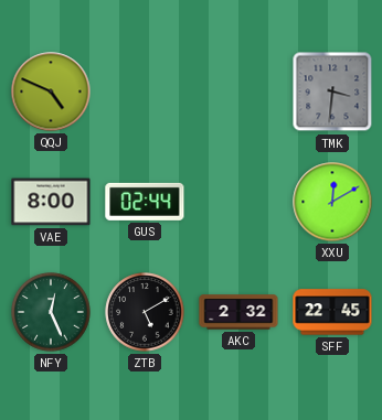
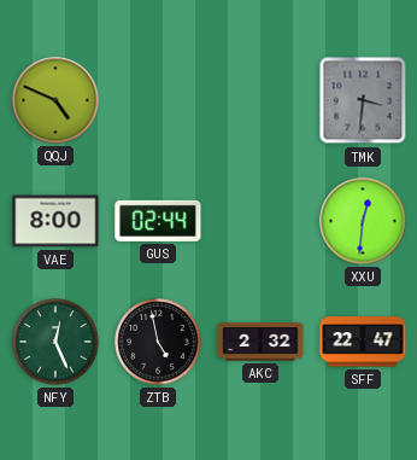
XXU: 12:10 -> 12:31 (363, 221)
ZTB: 5:10 -> 4:58 (158, 342)
SFF: 22:45 -> 22:47 (363, 342)
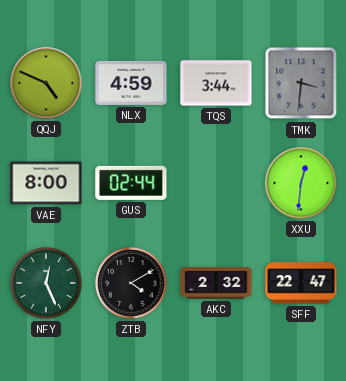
NLX: none -> 4:59 (131, 83)
TQS: none -> 3:44 (216, 83)
ZTB: 4:58 -> 4:10 (131, 283)
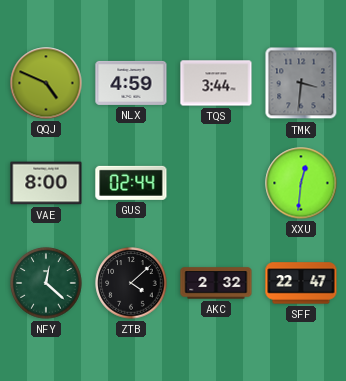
NFY: 12:26 -> 12:22 (46, 283)
ZTB: 4:10 -> 4:08 (131, 283)
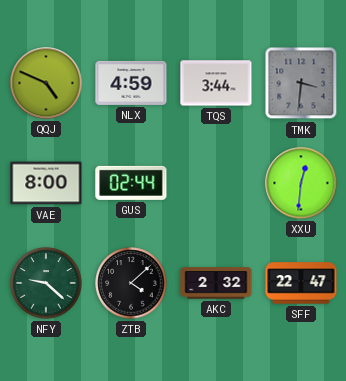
NFY: 12:22 -> 9:22 (46, 283)
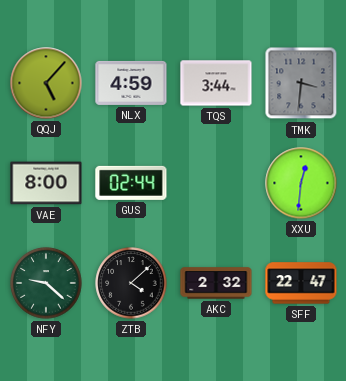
QQJ: 4:49 -> 5:07 (46, 83)
